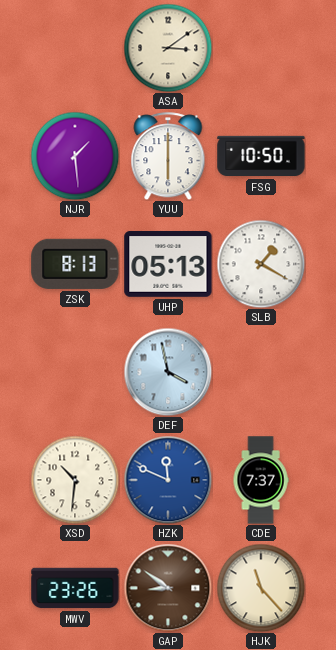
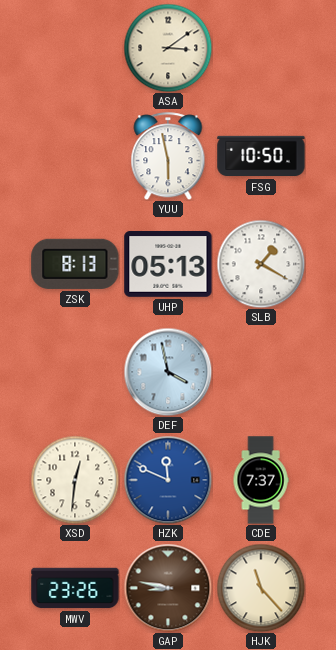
NJR: 1:29 -> none (75, 156)
YUU: 6:00 -> 5:58 (168, 156)
XSD: 10:31 -> 12:31 (75, 480)
GAP: 8:51 -> 8:47 (168, 588)
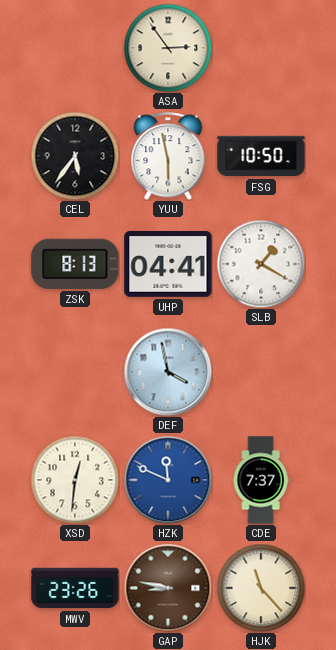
ASA: 3:09 -> 2:54 (168, 48)
CEL: none -> 5:36 (75, 156)
UHP: 05:13 -> 04:41 (168, 265)
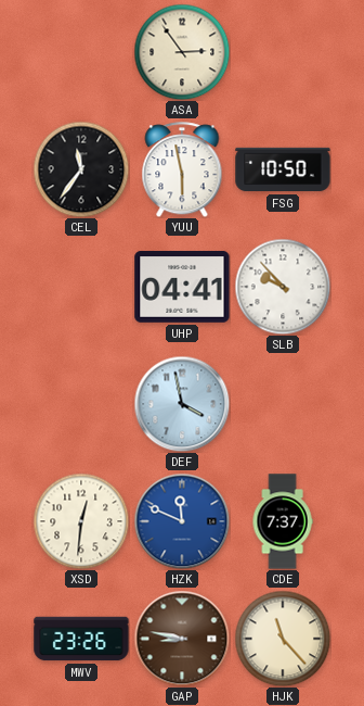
CEL: 5:36 -> 11:36 (81, 169)
ZSK: 8:13 -> none (75, 264)
SLB: 1:20 -> 9:53 (283, 287)
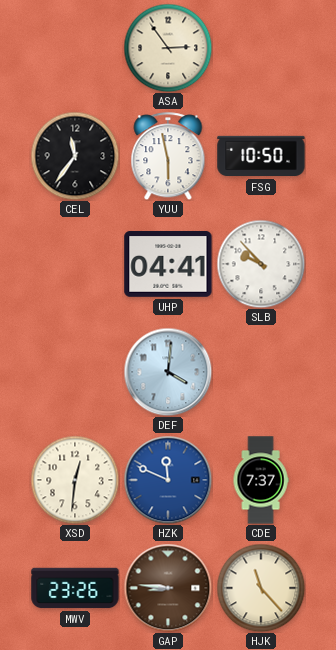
DEF: 3:58 -> 4:01 (168, 372)
GAP: 8:47 -> 8:46 (168, 588)
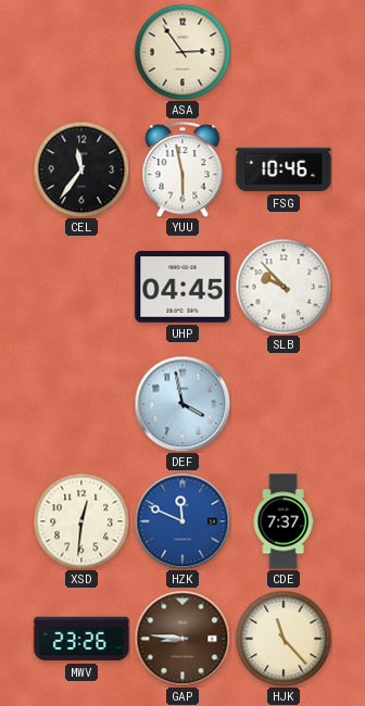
FSG: 10:50 -> 10:46 (284, 169)
UHP: 04:41 -> 04:45 (182, 288)
DEF: 4:01 -> 3:58 (182, 404)
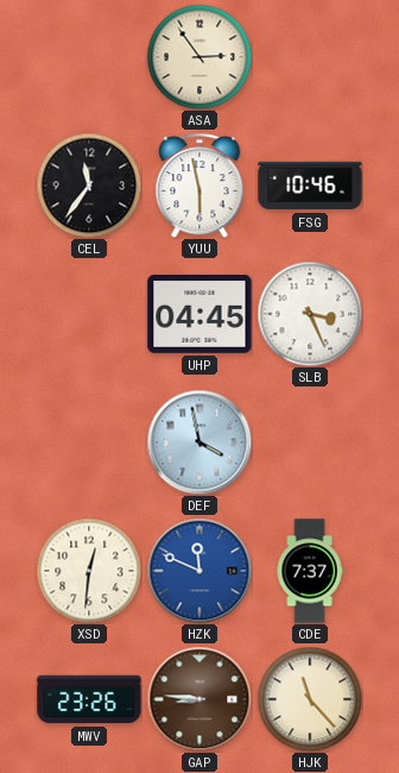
SLB: 9:53 -> 3:26 (310, 314)
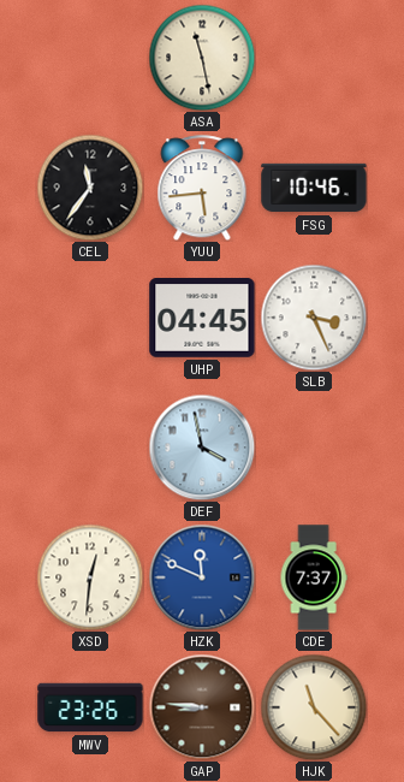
ASA: 2:54 -> 11:28 (202, 58)
YUU: 5:58 -> 5:44 (202, 188)
